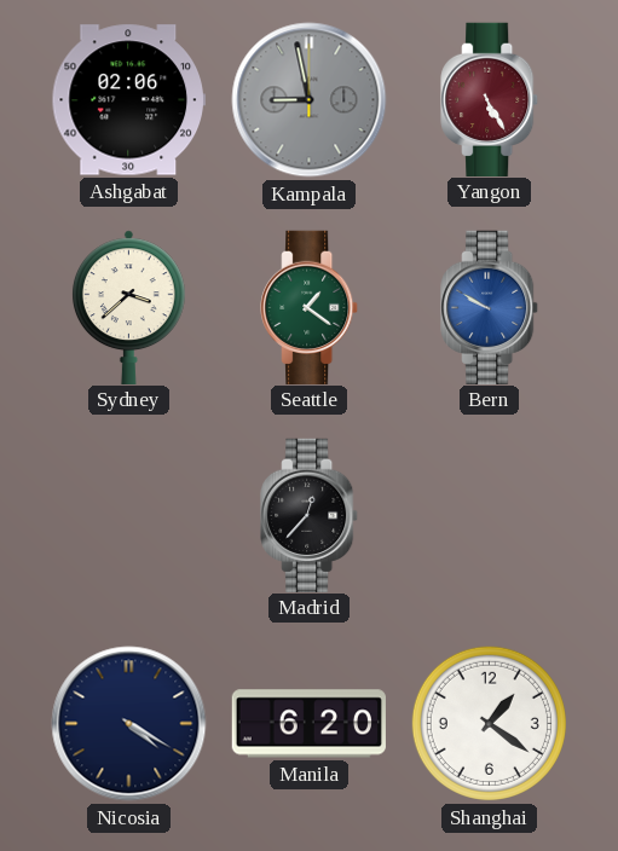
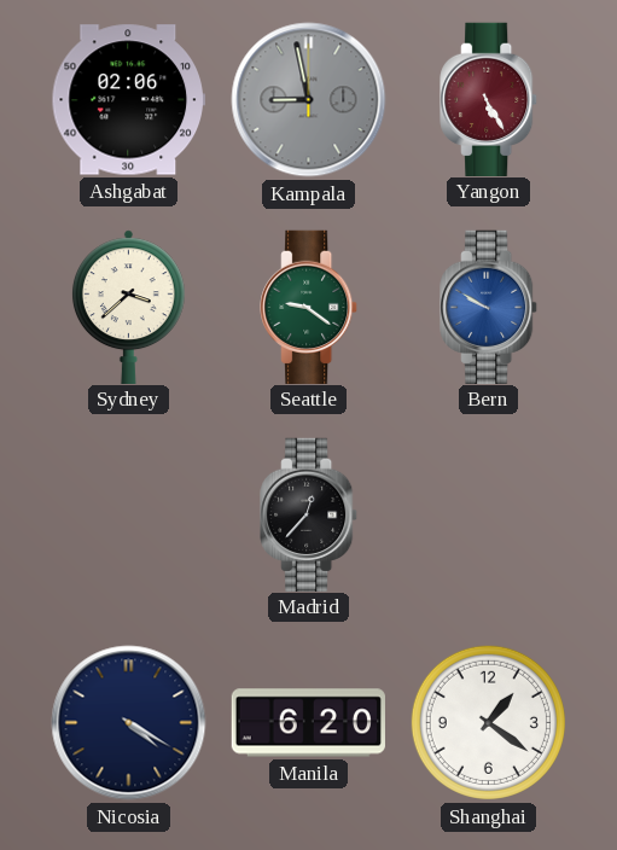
Seattle: 1:21 -> 9:21 (309, 307)
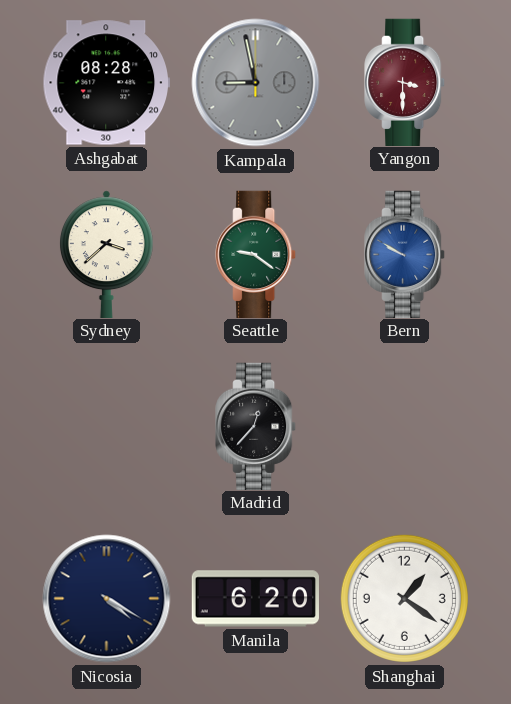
Ashgabat: 02:06 -> 08:28 (106, 83)
Yangon: 5:25 -> 3:30 (405, 82)
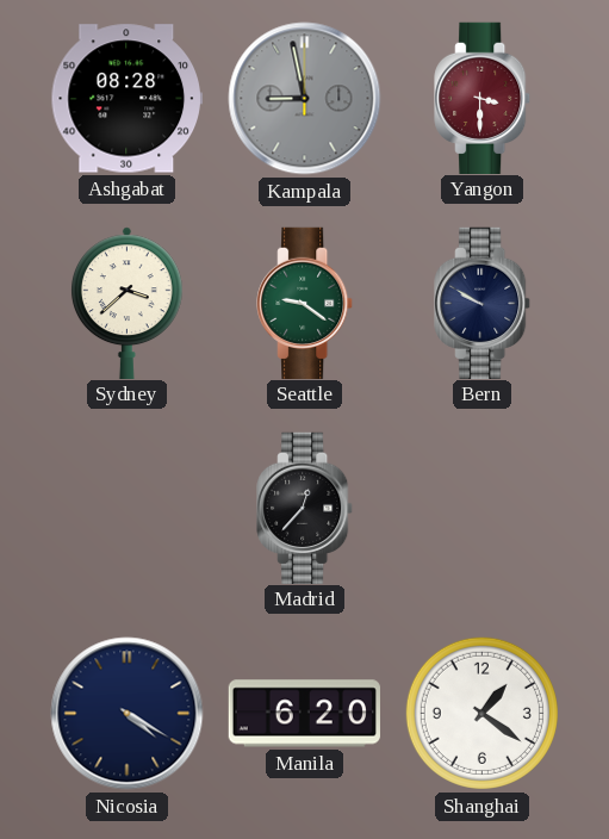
Bern dial: blue -> navy (483, 303)
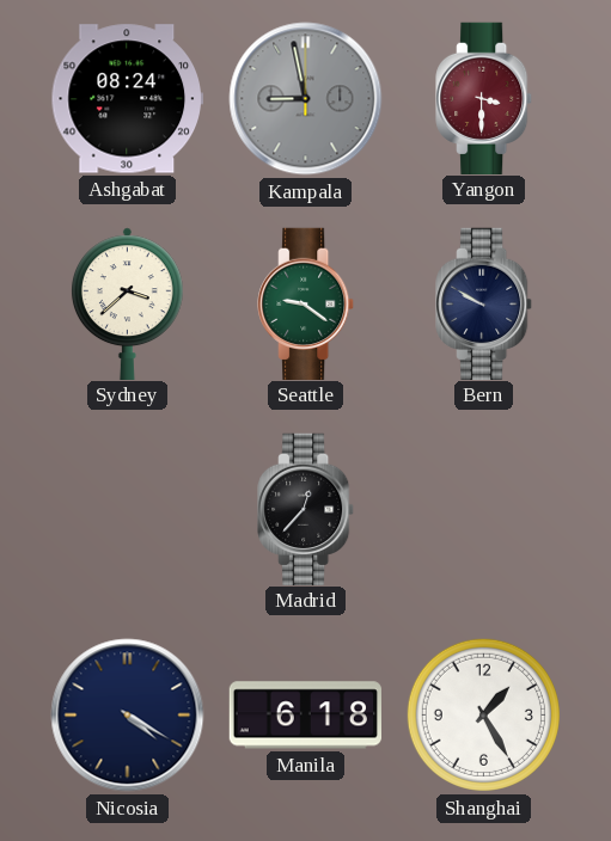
Ashgabat: 08:28 -> 08:24 (127, 99)
Manila: 6:20 -> 6:18 (305, 716)
Shanghai: 1:21 -> 1:25 (483, 714)
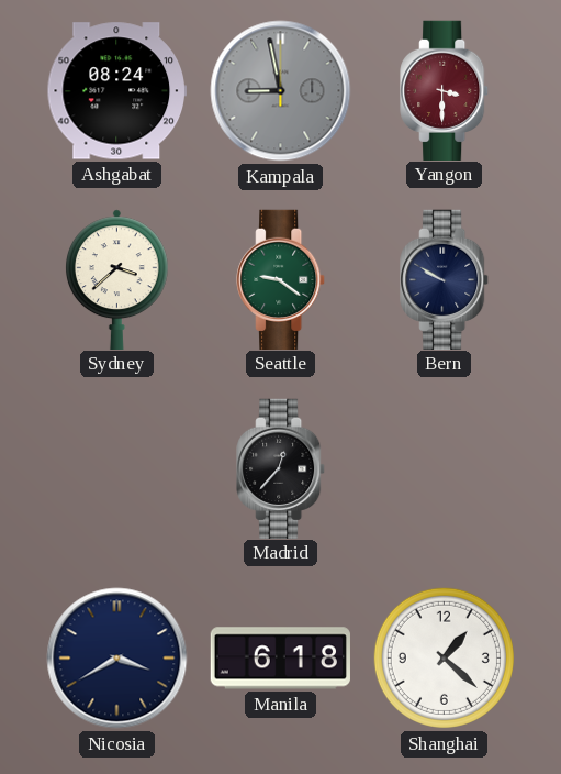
Nicosia: 4:20 -> 3:40 (117, 659)
Shanghai: 1:25 -> 1:22 (444, 657)
